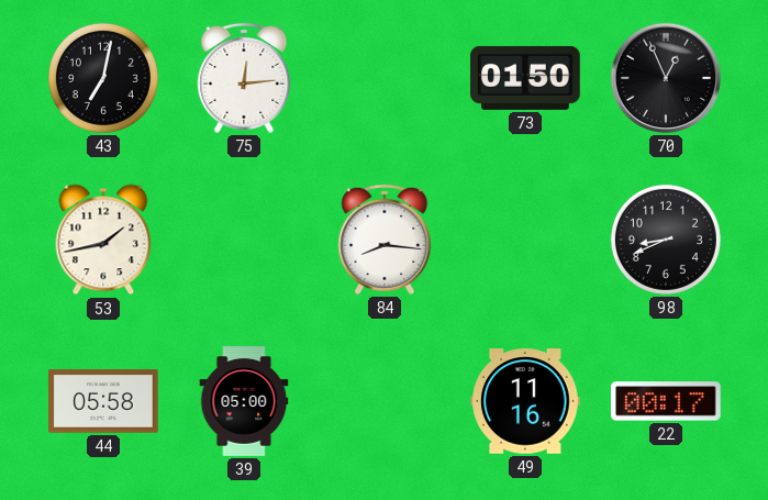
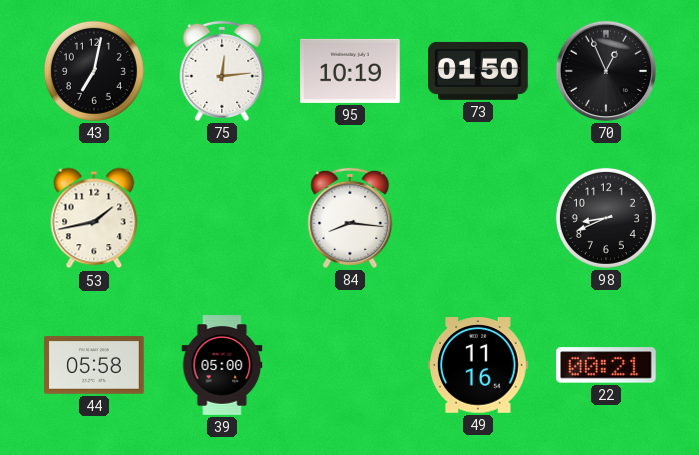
95: none -> 10:19 (351, 71)
22: 00:17 -> 00:21 (607, 365)
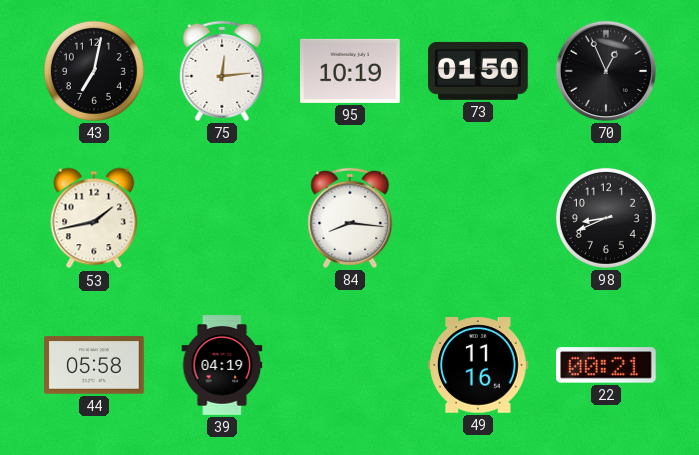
39: 05:00 -> 04:19 (222, 365)
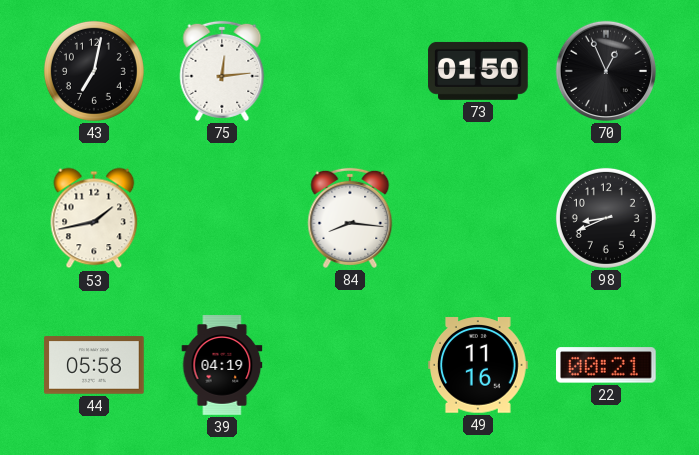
95: 10:19 -> none (351, 71)
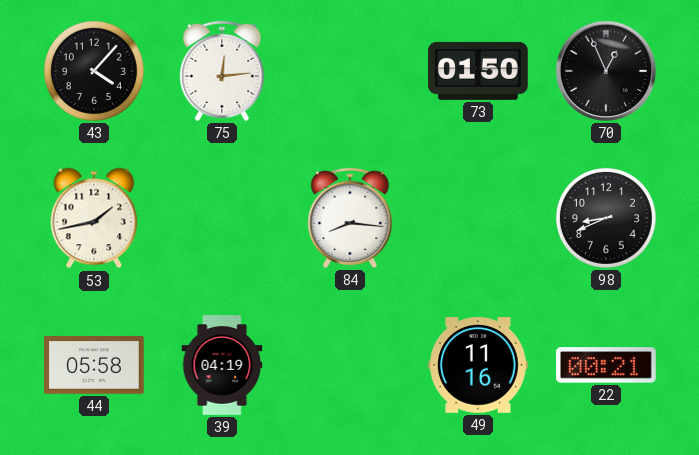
43: 7:02 -> 4:07 (94, 71)
